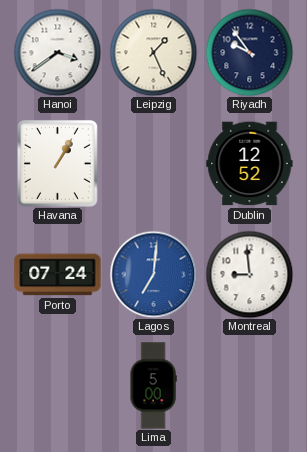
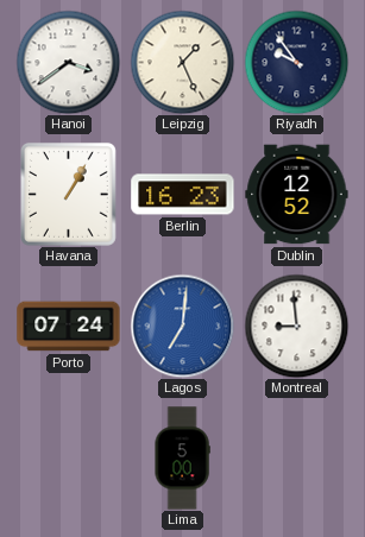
Berlin: none -> 16:23 (183, 195)
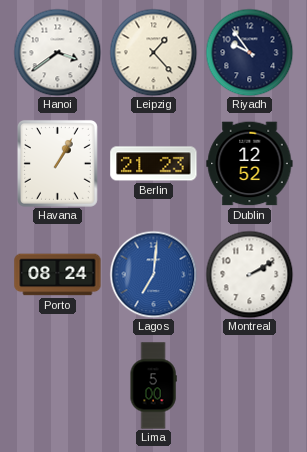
Leipzig: 1:26 -> 1:23 (153, 52)
Berlin: 16:23 -> 21:23 (154, 164)
Porto: 07:24 -> 08:24 (58, 275)
Montreal: 8:59 -> 2:10 (249, 274)
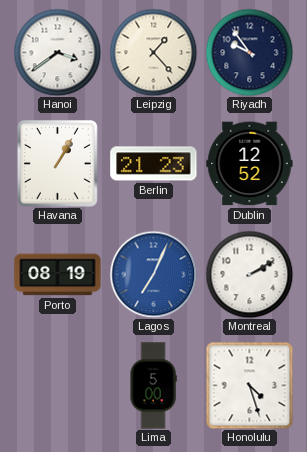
Porto: 08:24 -> 08:19 (58, 275)
Lagos: 7:01 -> 7:04 (153, 274)
Honolulu: none -> 4:27 (249, 385)
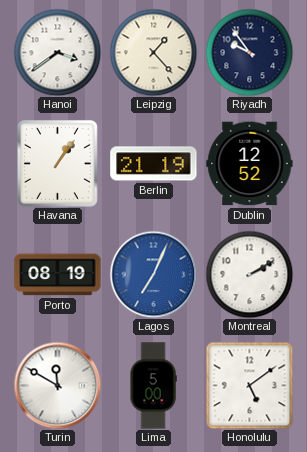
Havana: 1:05 -> 1:06 (57, 163)
Berlin: 21:23 -> 21:19 (154, 164)
Turin: none -> 11:50 (57, 385)
Honolulu: 4:27 -> 5:09 (249, 385)
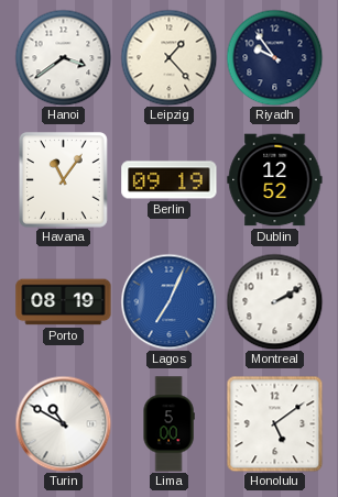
Havana: 1:06 -> 11:06 (63, 179)
Berlin: 21:19 -> 09:19 (170, 180)
Turin: 11:50 -> 10:50 (63, 423)
